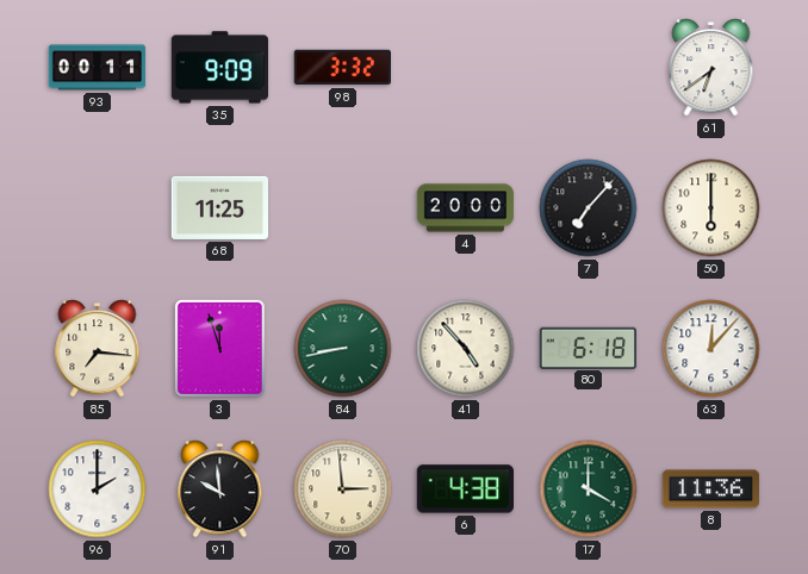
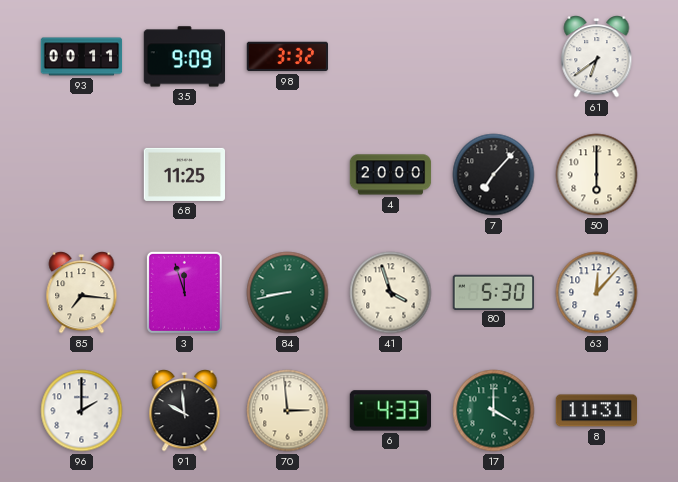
41: 4:53 -> 3:57 (391, 293)
80: 6:18 -> 5:30 (493, 292)
6: 4:38 -> 4:33 (391, 411)
8: 11:36 -> 11:31 (597, 411)
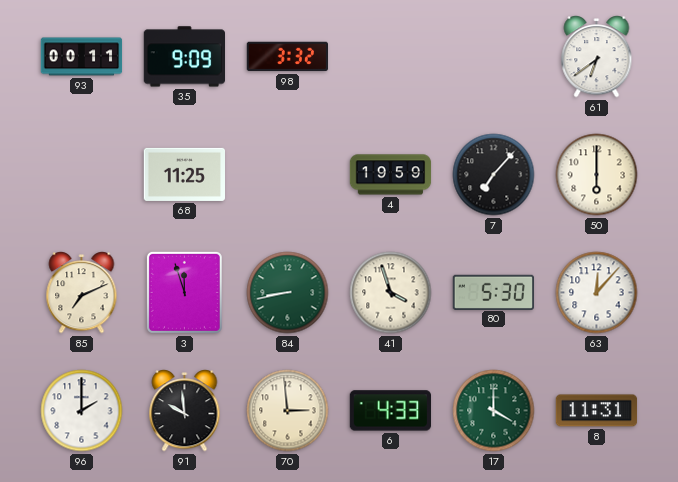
4: 20:00 -> 19:59 (391, 175)
85: 7:16 -> 7:11 (82, 293)
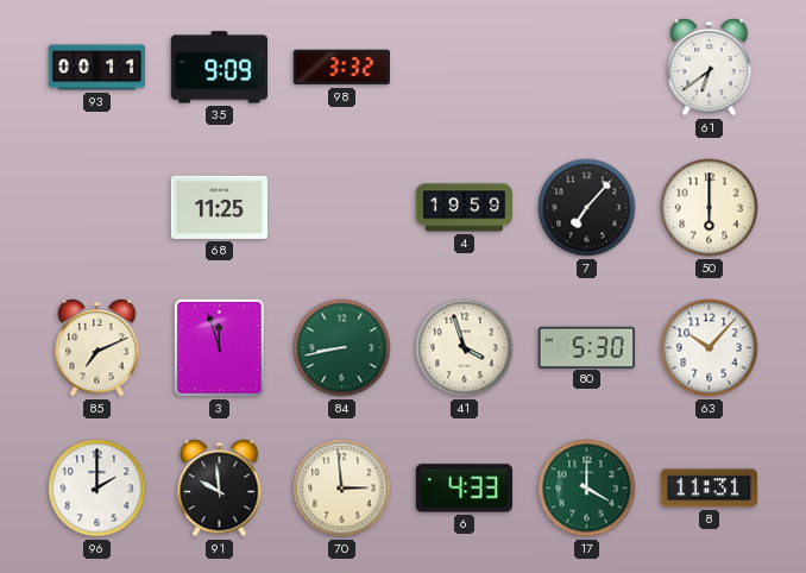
63: 12:07 -> 10:07 (710, 348)
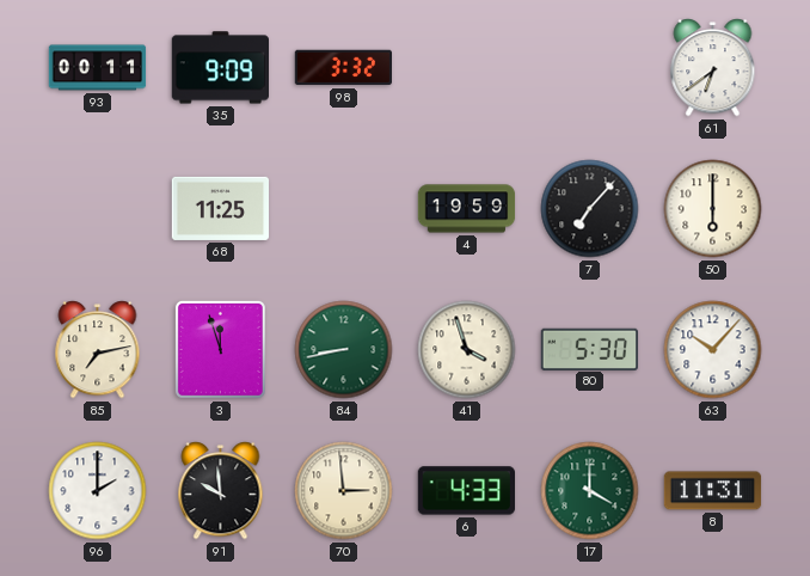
85: 7:11 -> 7:13 (98, 350)
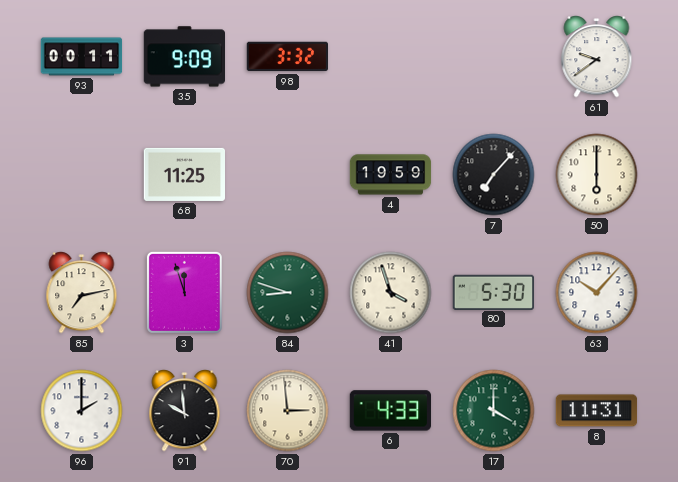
61: 6:39 -> 9:39 (597, 57)
84: 8:43 -> 8:48 (288, 293)
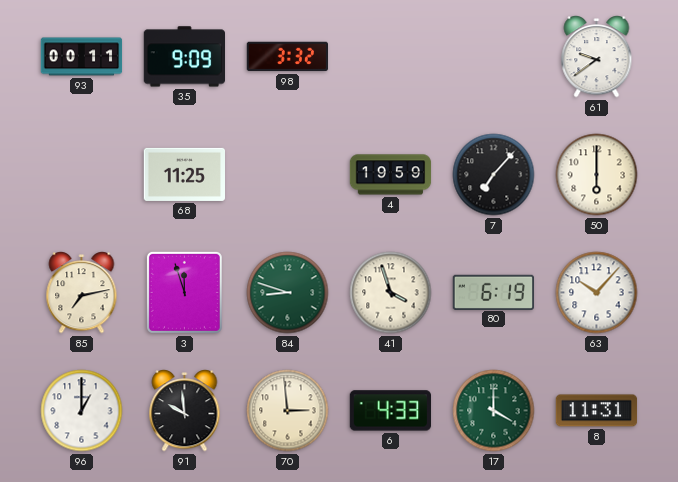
80: 5:30 -> 6:19 (493, 292)
96: 2:00 -> 1:00 (82, 411)
